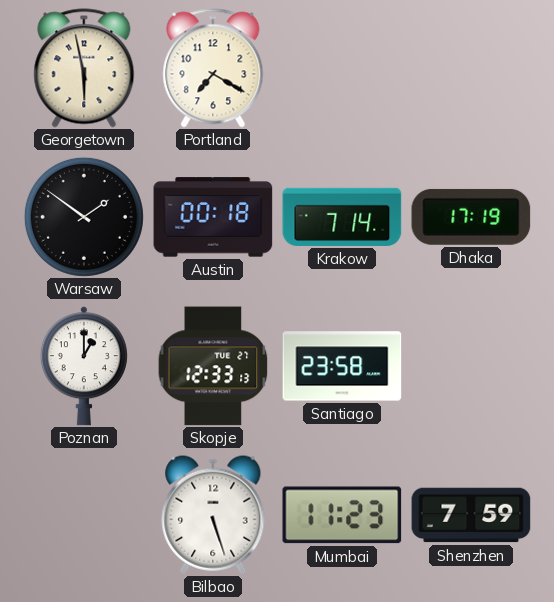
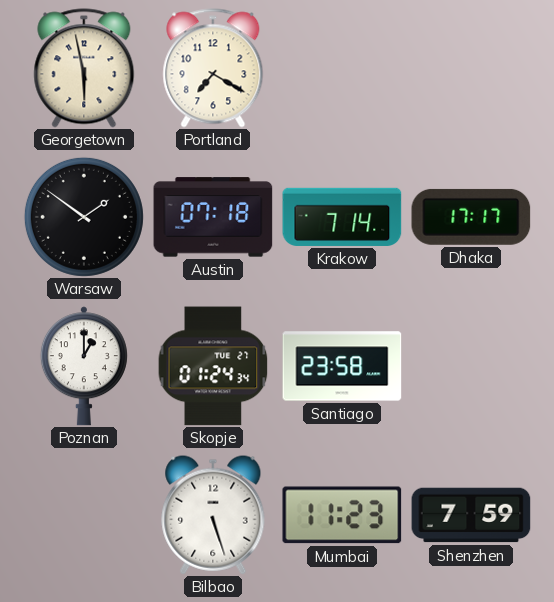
Austin: 00:18 -> 07:18 (213, 217)
Dhaka: 17:19 -> 17:17 (471, 217)
Skopje: 12:33 -> 01:24 (213, 366)
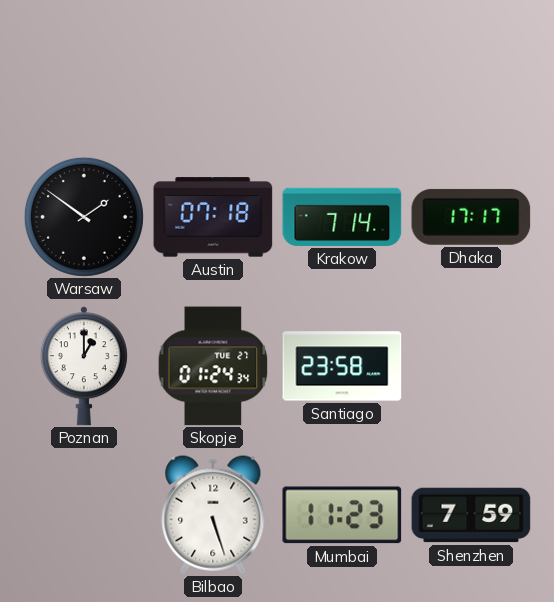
Georgetown: 5:58 -> none (84, 68)
Portland: 7:20 -> none (213, 68)
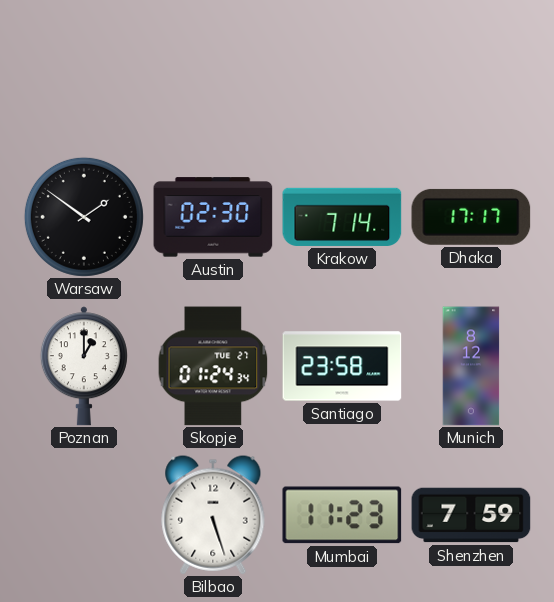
Austin: 07:18 -> 02:30 (213, 217)
Munich: none -> 8:12 (471, 366)
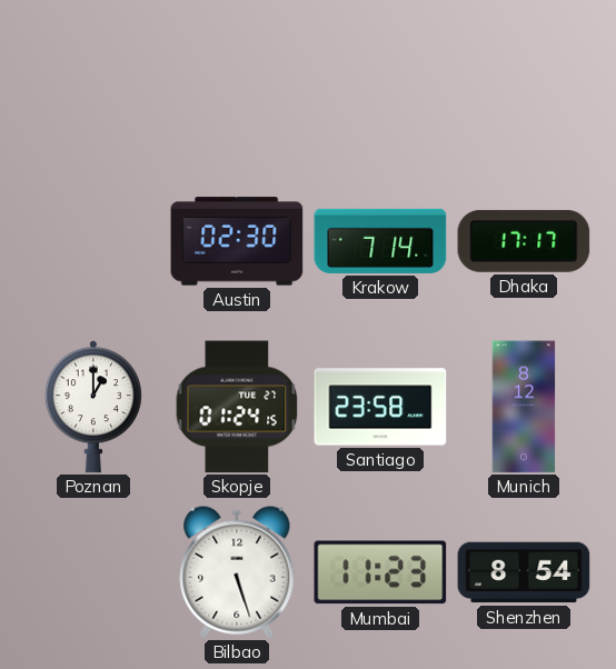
Warsaw: 1:51 -> none (84, 217)
Skopje: 01:24:34 -> 01:24:15 (237, 407)
Shenzhen: 7:59 -> 8:54 (524, 572)
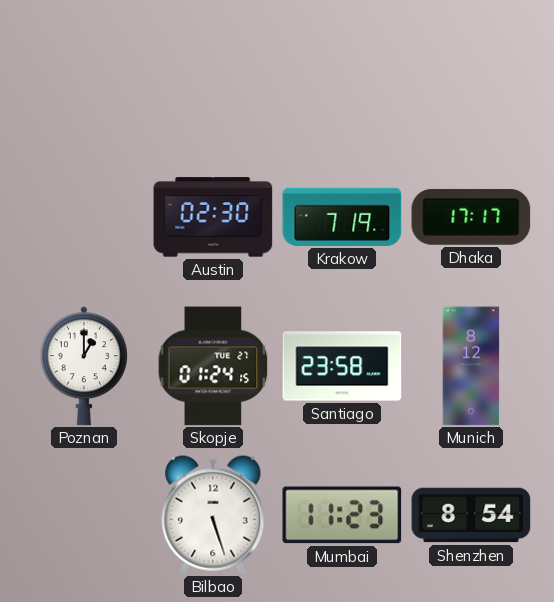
Krakow: 7:14 -> 7:19 (342, 217)
